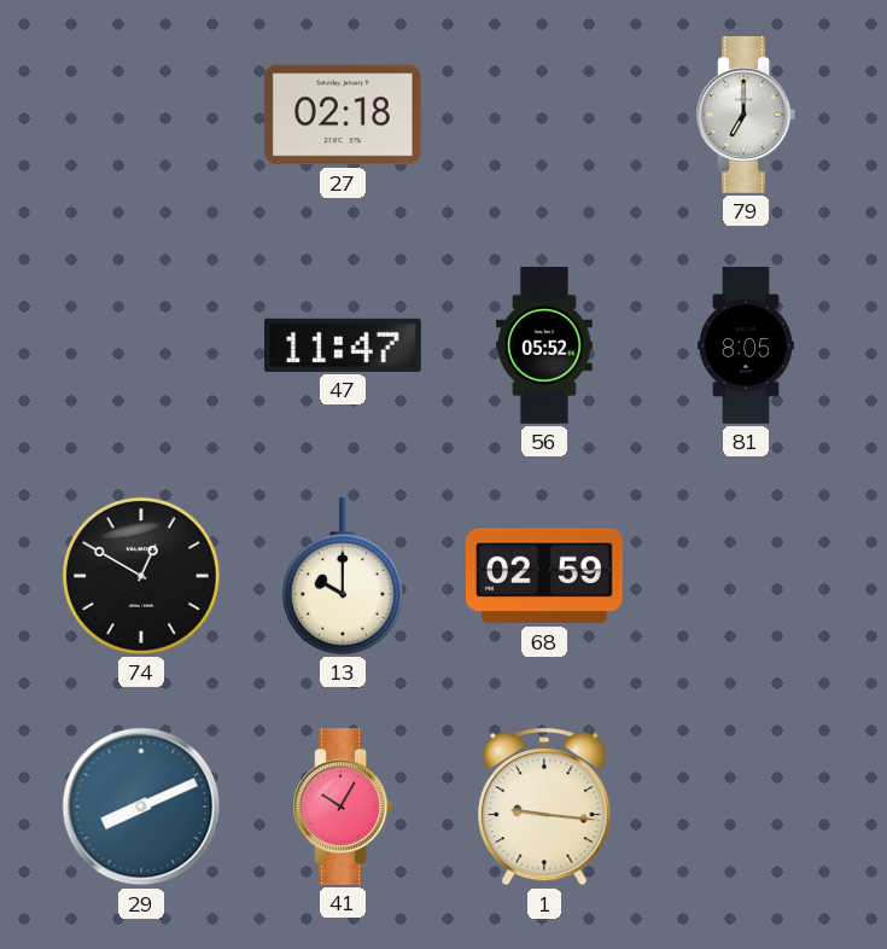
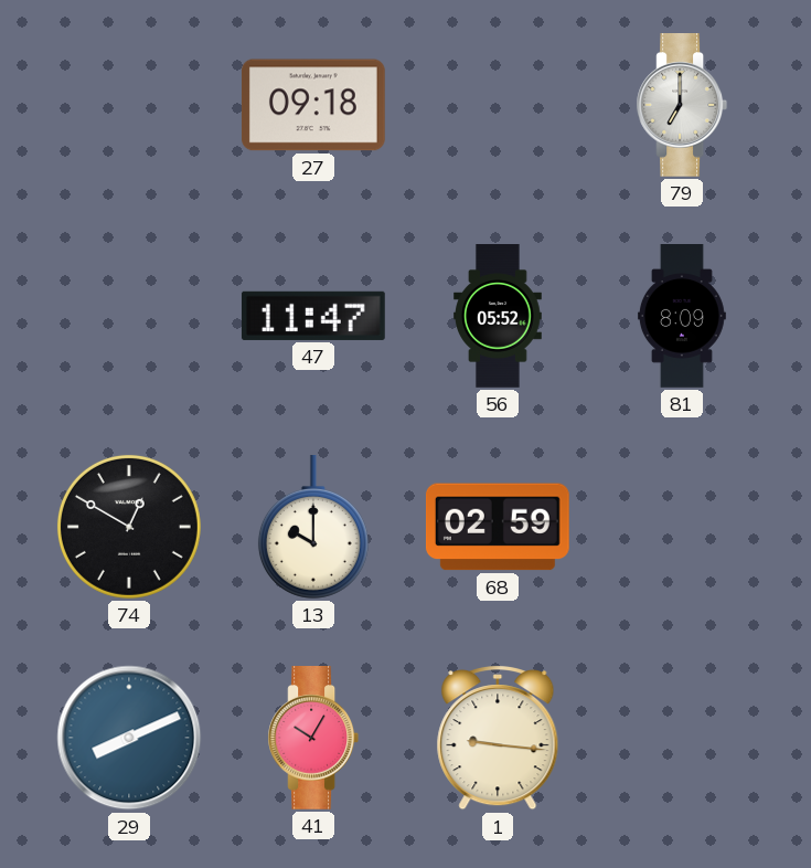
27: 02:18 -> 09:18 (313, 105)
81: 8:05 -> 8:09 (682, 316)
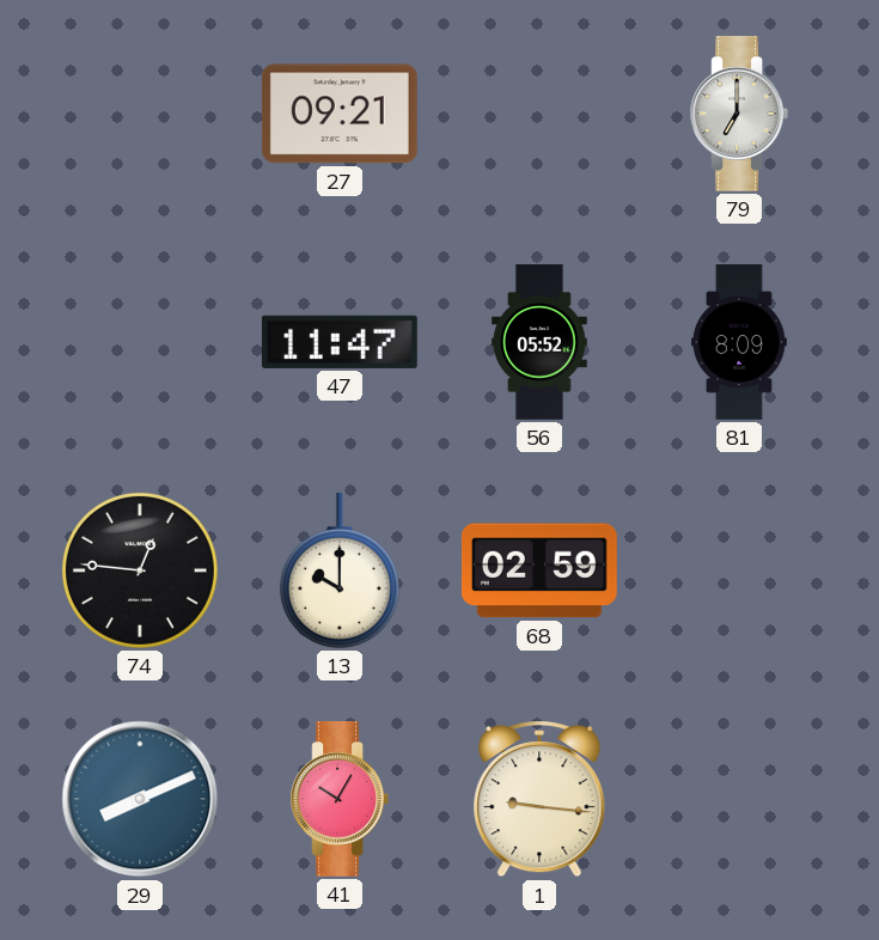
27: 09:18 -> 09:21 (340, 114)
74: 12:50 -> 12:46 (140, 570)
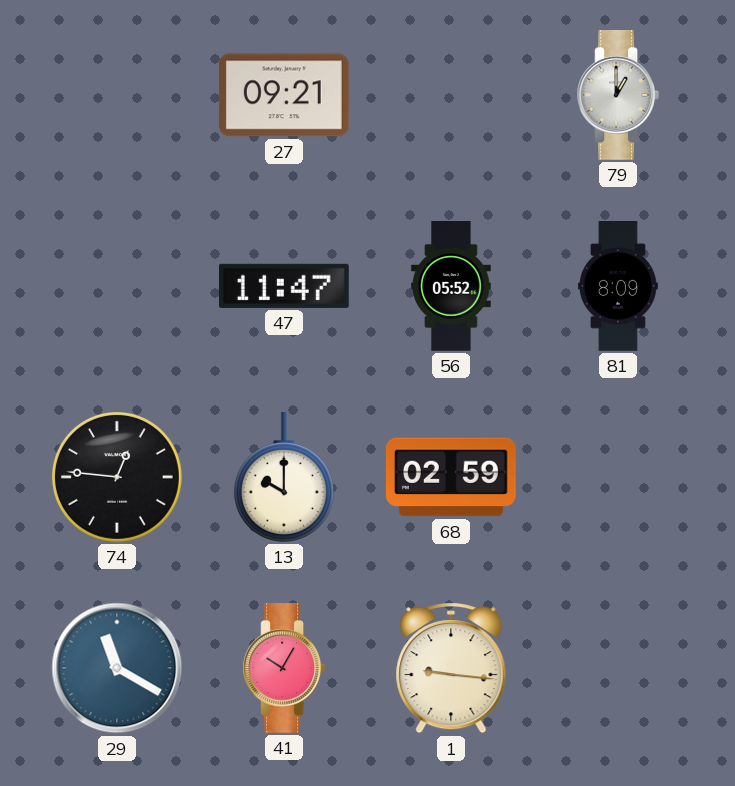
79: 7:00 -> 1:00 (618, 96)
29: 8:11 -> 11:20 (117, 668)
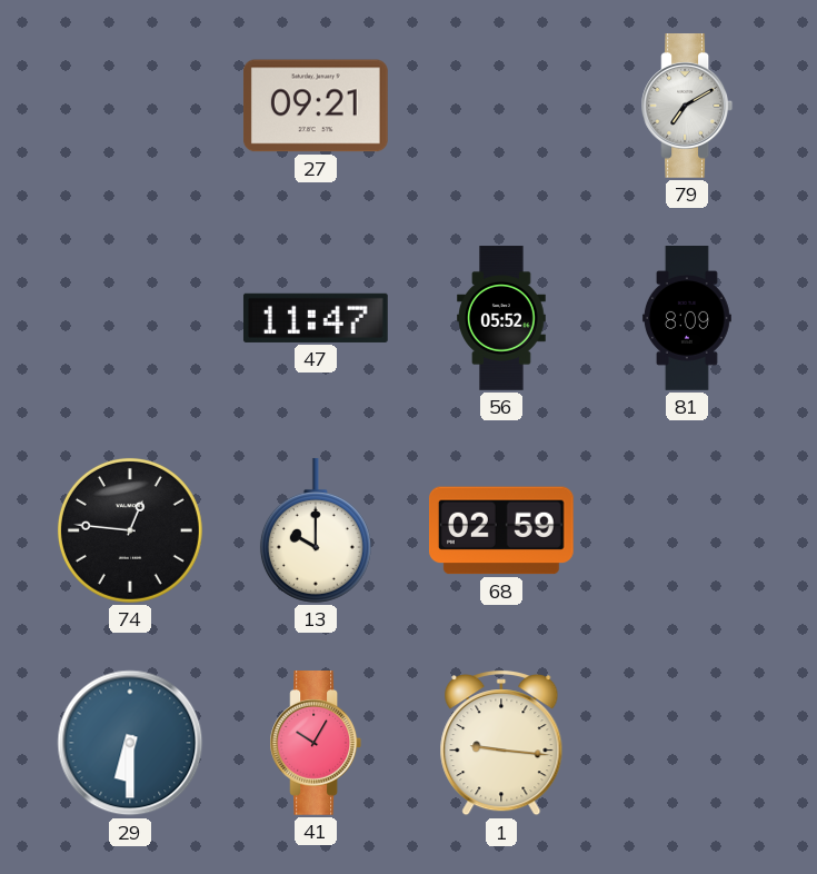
79: 1:00 -> 7:10 (687, 107)
29: 11:20 -> 6:30 (130, 743)
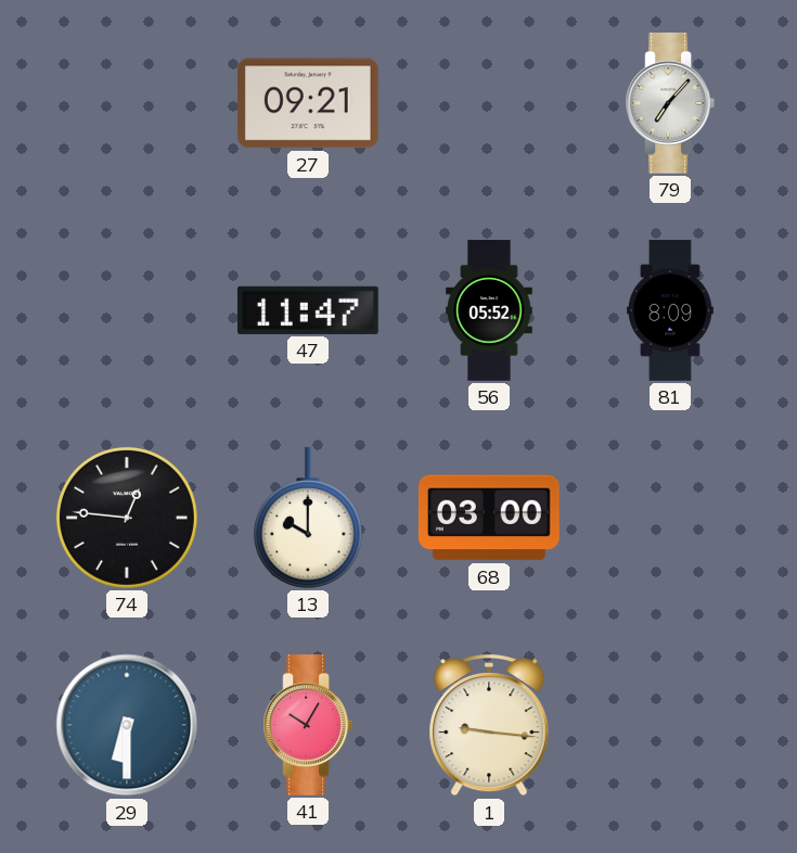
79: 7:10 -> 7:07 (670, 104)
68: 02:59 -> 03:00 (489, 518)
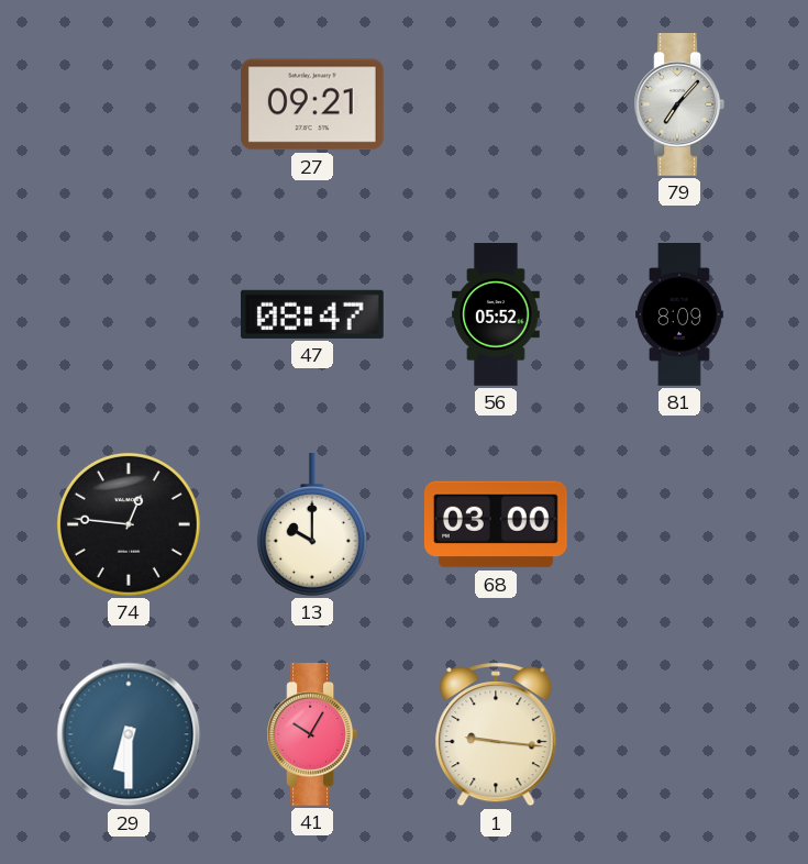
47: 11:47 -> 08:47 (312, 314)
